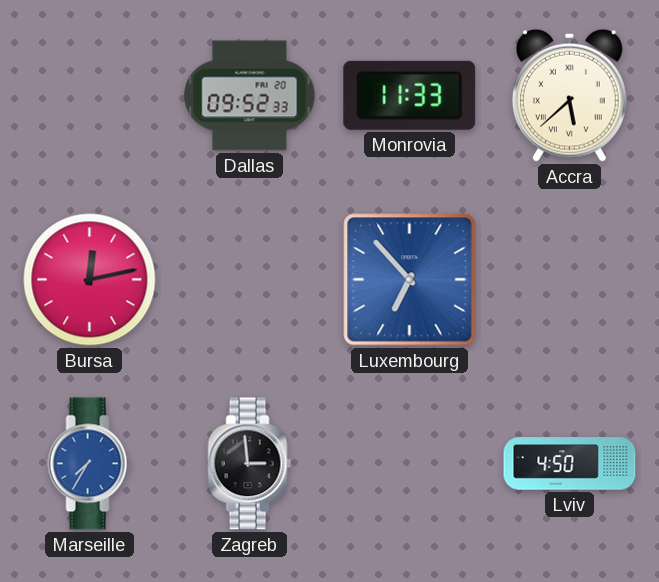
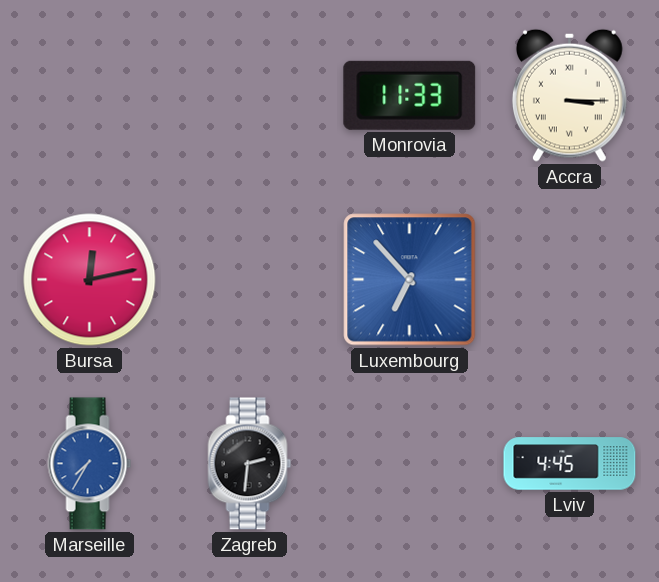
Dallas: 09:52 -> none (250, 96)
Accra: 5:38 -> 3:15 (569, 95)
Zagreb: 2:59 -> 2:31 (250, 464)
Lviv: 4:50 -> 4:45 (570, 464)
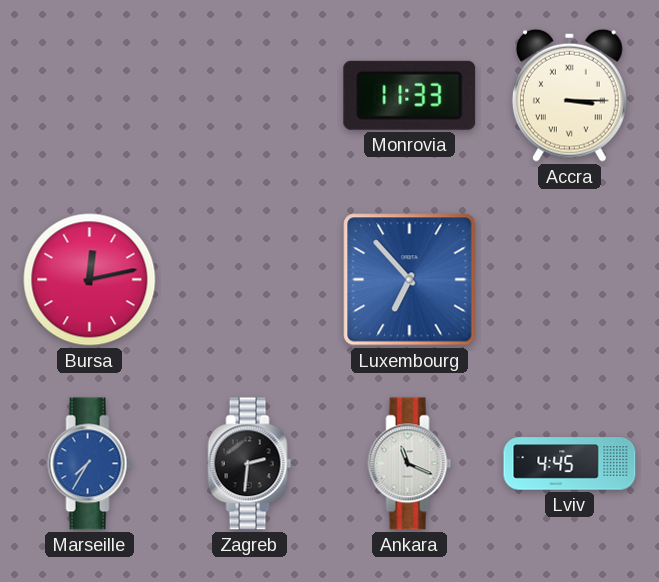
Ankara: none -> 11:19 (410, 464)
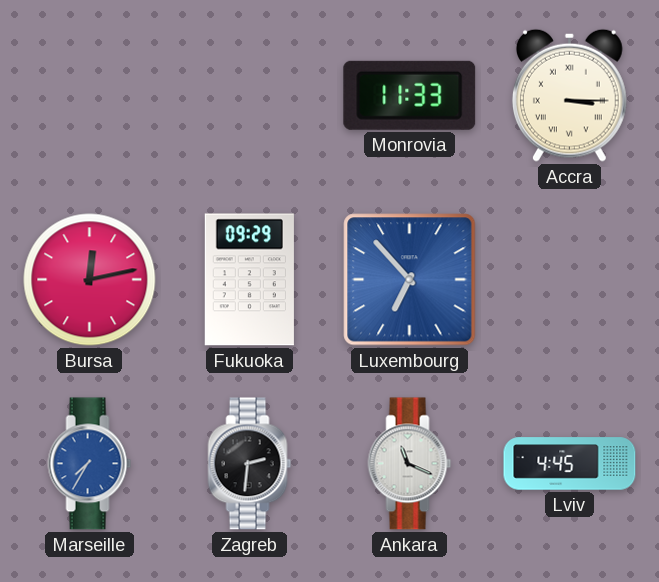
Fukuoka: none -> 09:29 (249, 280)
